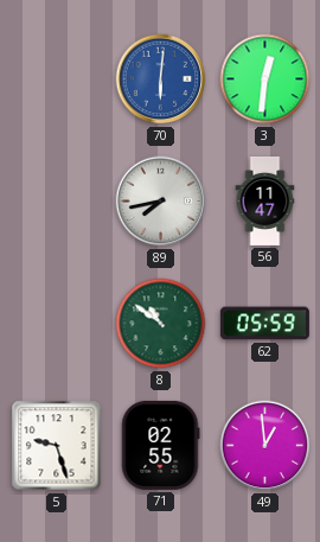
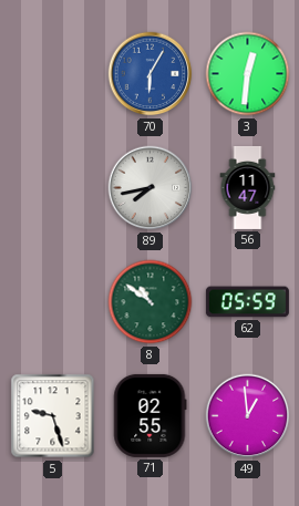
70: 6:01 -> 6:05 (151, 74)
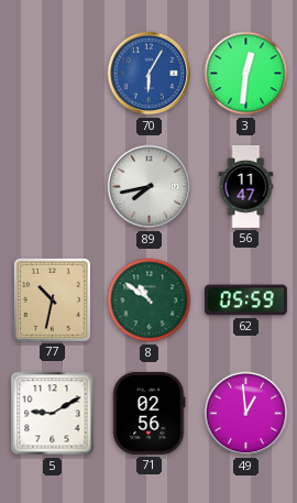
77: none -> 10:32 (52, 299)
5: 9:27 -> 9:10 (53, 414)
71: 02:55 -> 02:56 (150, 413)
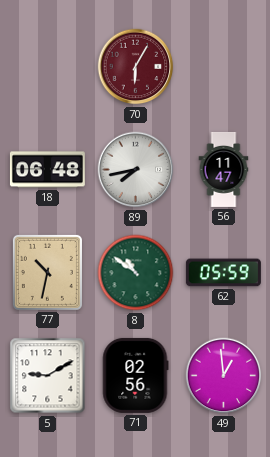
70 dial: blue -> burgundy (136, 67)
3: 12:31 -> none (246, 74)
18: none -> 06:48 (47, 170)
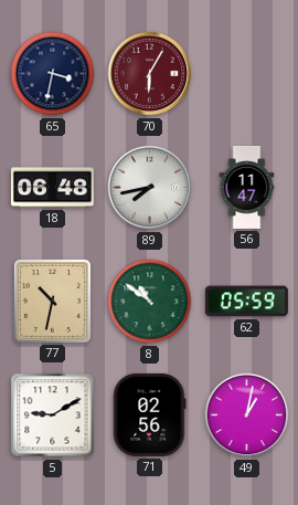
65: none -> 3:32 (53, 74)
49: 12:59 -> 1:02 (247, 415)
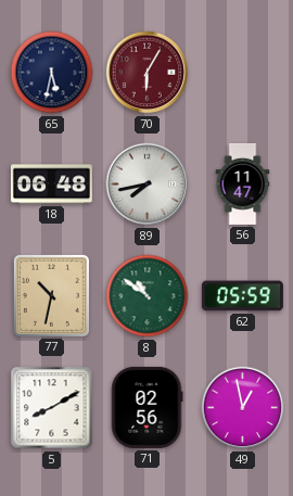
65: 3:32 -> 5:32 (52, 73)
5: 9:10 -> 8:10 (52, 408)
49: 1:02 -> 12:58 (243, 408)
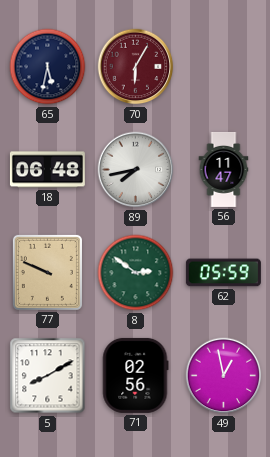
77: 10:32 -> 9:49 (47, 272)
8: 10:51 -> 2:51 (136, 273)
